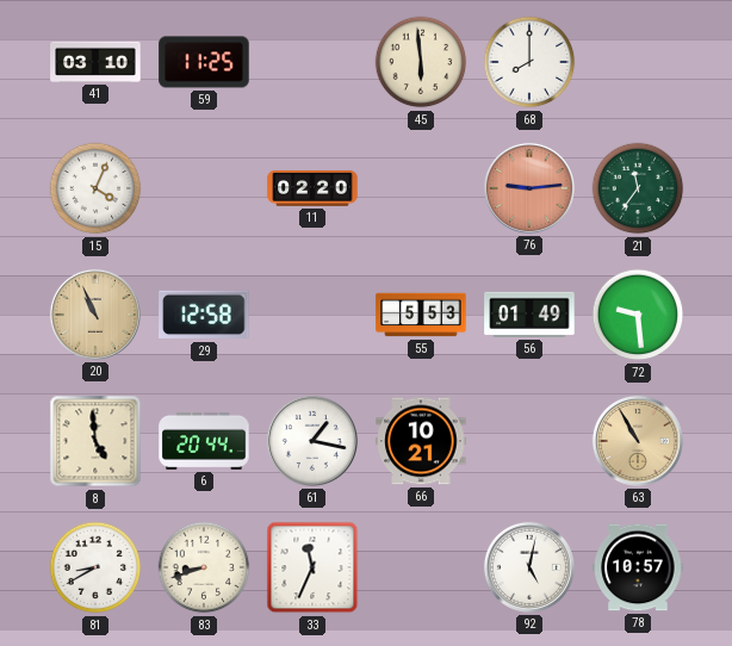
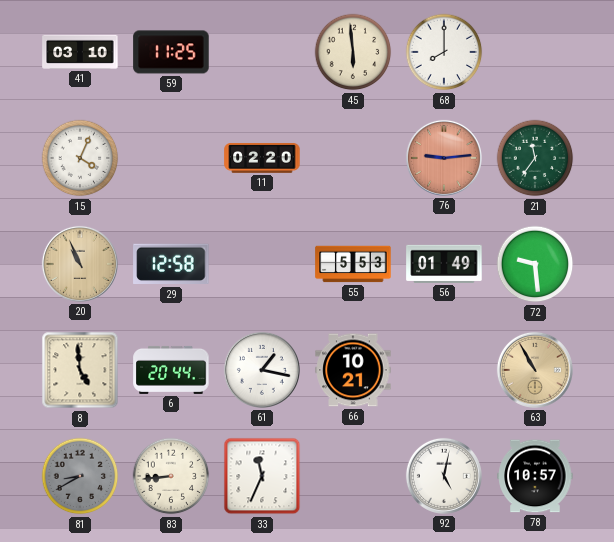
81 dial: white -> grey (80, 476)
83: 8:42 -> 8:44 (171, 476)
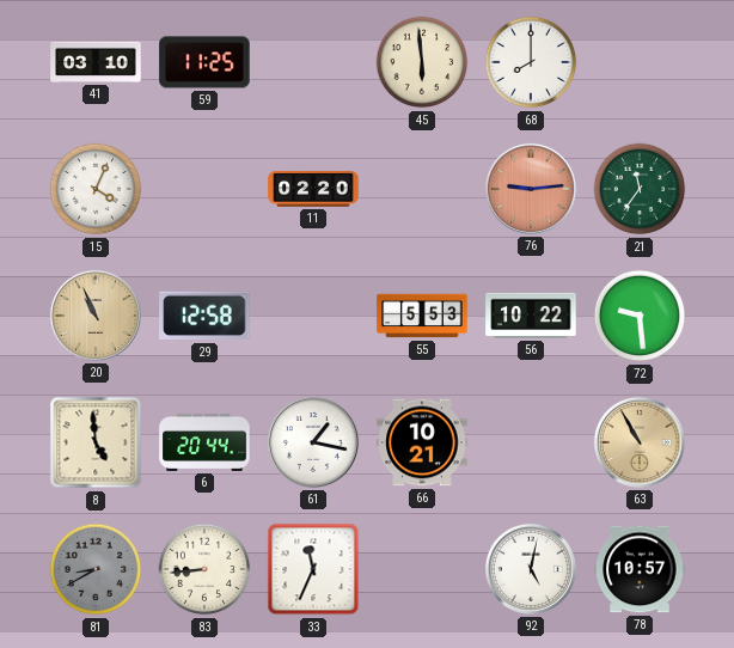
56: 01:49 -> 10:22 (531, 316)
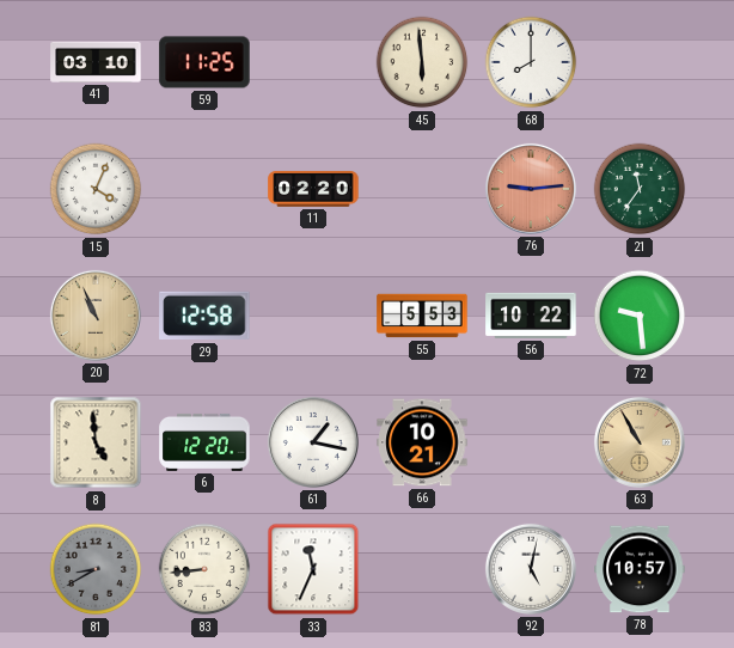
6: 20:44 -> 12:20 (204, 442)
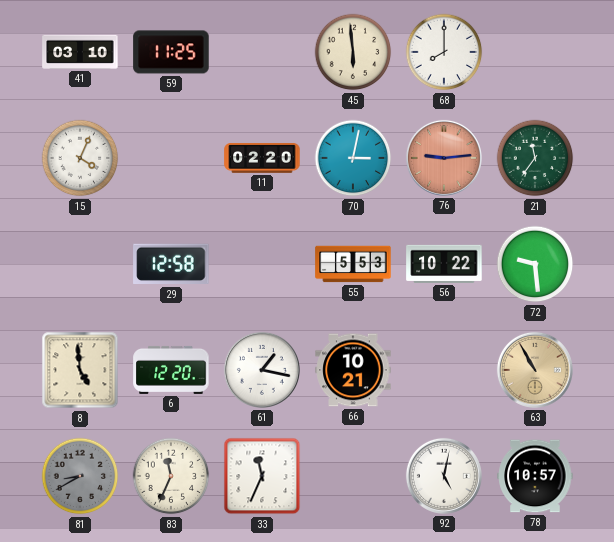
70: none -> 3:02 (353, 158)
20: 10:56 -> none (96, 316)
83: 8:44 -> 11:34 (171, 476)
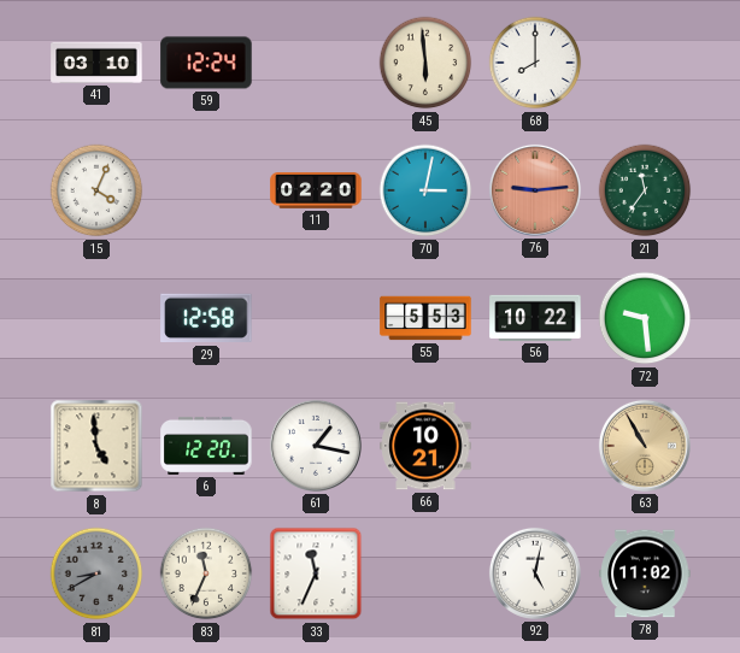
59: 11:25 -> 12:24 (206, 63)
78: 10:57 -> 11:02 (645, 573)
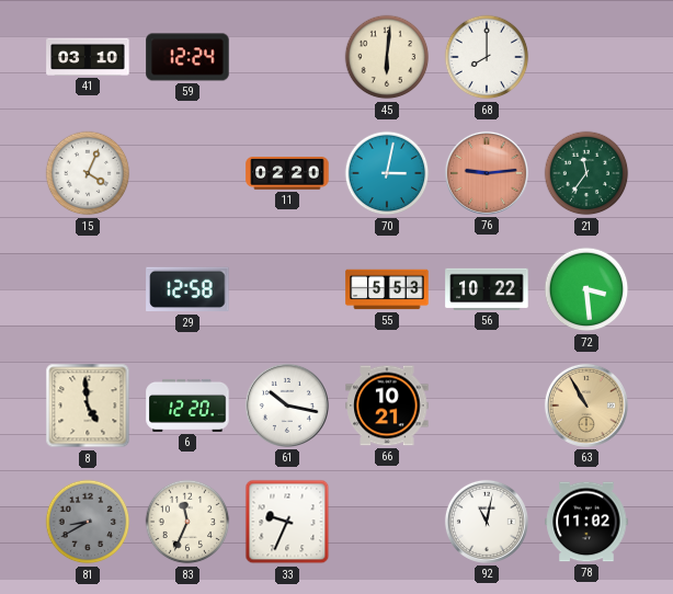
45: 5:59 -> 6:01 (387, 57)
72: 9:29 -> 3:29 (586, 289)
61: 1:17 -> 10:17 (287, 405)
33: 11:34 -> 9:34 (287, 522)
92: 5:02 -> 11:02 (487, 522)
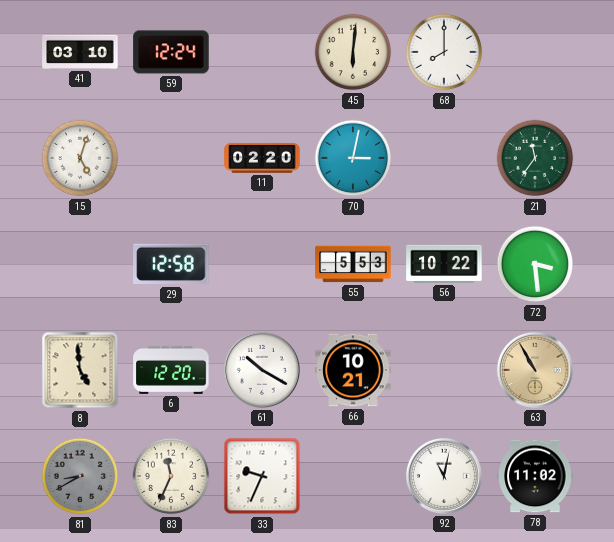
15: 4:04 -> 5:03 (80, 158)
76: 9:14 -> none (487, 173)
61: 10:17 -> 10:20 (262, 370)
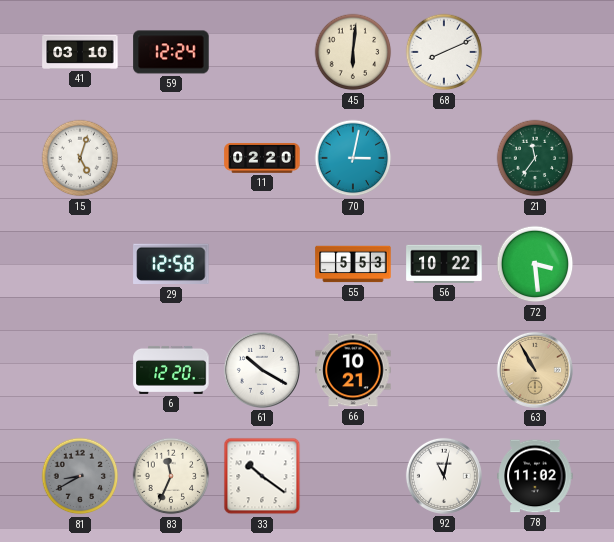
68: 8:00 -> 8:11 (444, 52)
8: 4:59 -> none (80, 370)
33: 9:34 -> 10:21 (262, 476)
